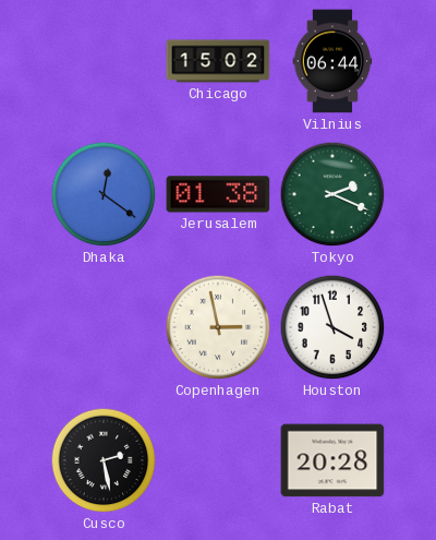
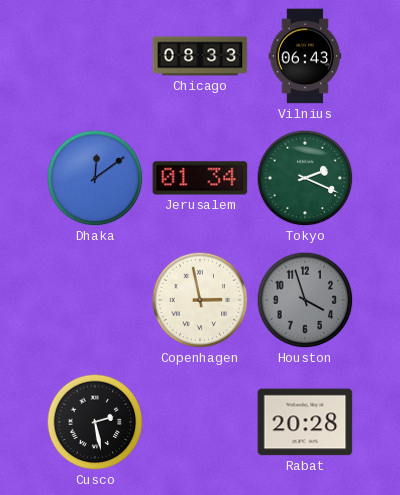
Chicago: 15:02 -> 08:33 (200, 56)
Vilnius: 06:44 -> 06:43 (305, 56)
Dhaka: 12:21 -> 12:09 (95, 178)
Jerusalem: 01:38 -> 01:34 (200, 178)
Houston dial: white -> grey (305, 300)
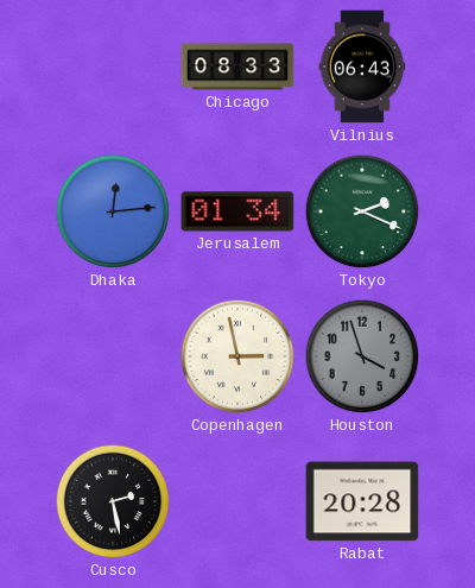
Dhaka: 12:09 -> 12:14 (113, 211)
